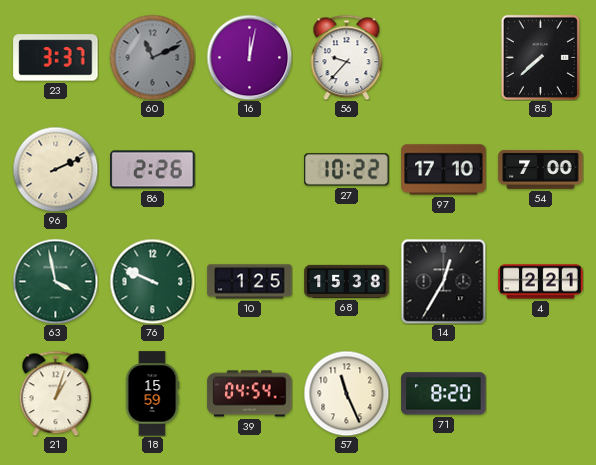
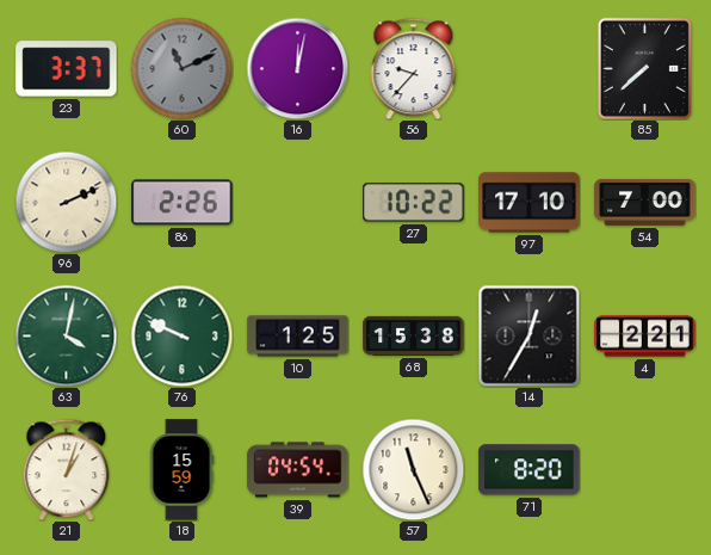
63: 3:58 -> 4:02 (66, 335)
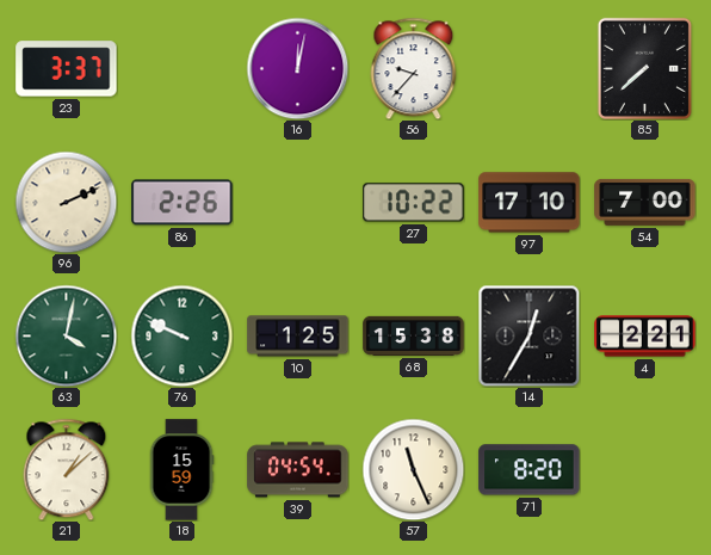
60: 11:11 -> none (181, 68)
21: 1:03 -> 1:08 (67, 469)
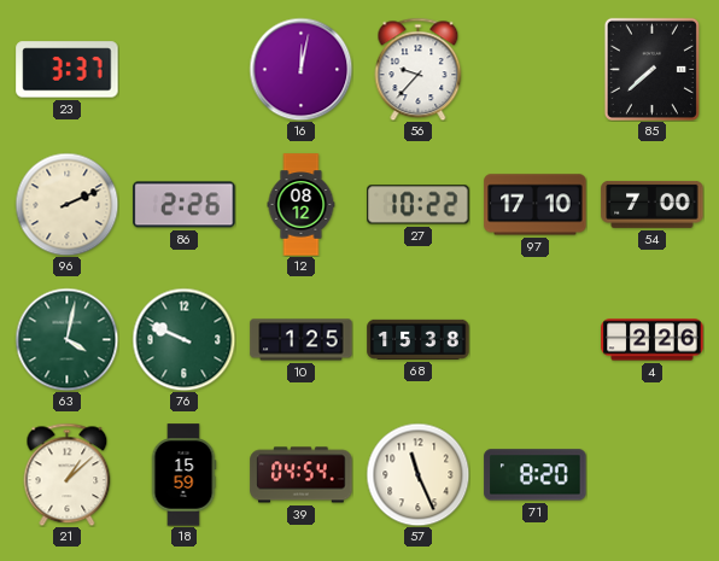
12: none -> 08:12 (302, 205)
14: 12:35 -> none (528, 335)
4: 2:21 -> 2:26 (653, 340)
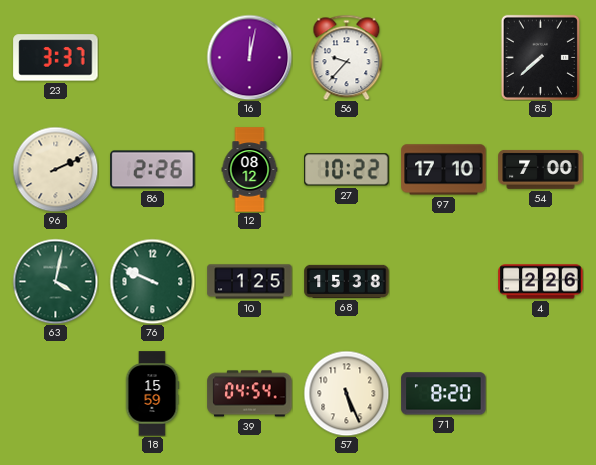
21: 1:08 -> none (68, 474)
57: 11:26 -> 5:26 (346, 393)
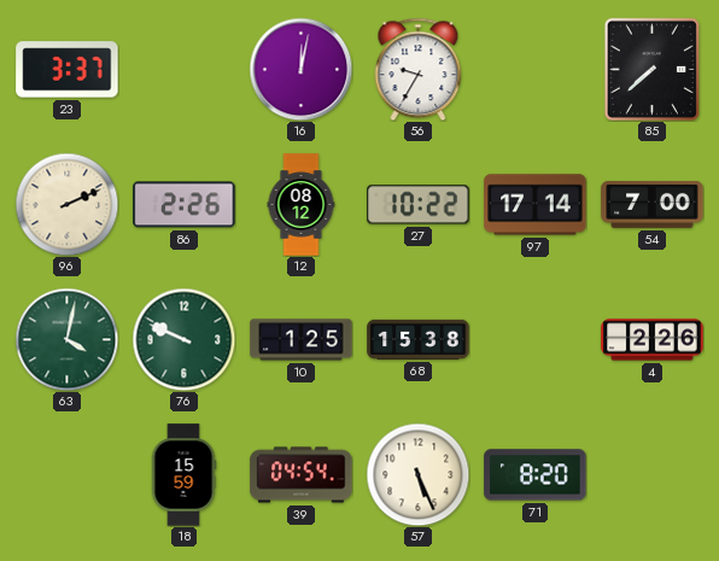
56: 9:37 -> 9:35 (419, 69)
97: 17:10 -> 17:14 (536, 205)
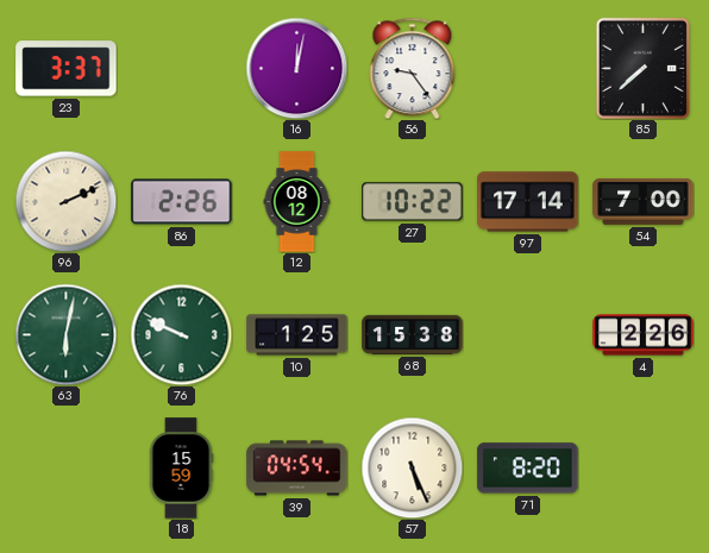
56: 9:35 -> 9:24 (413, 68)
63: 4:02 -> 6:02 (65, 334)
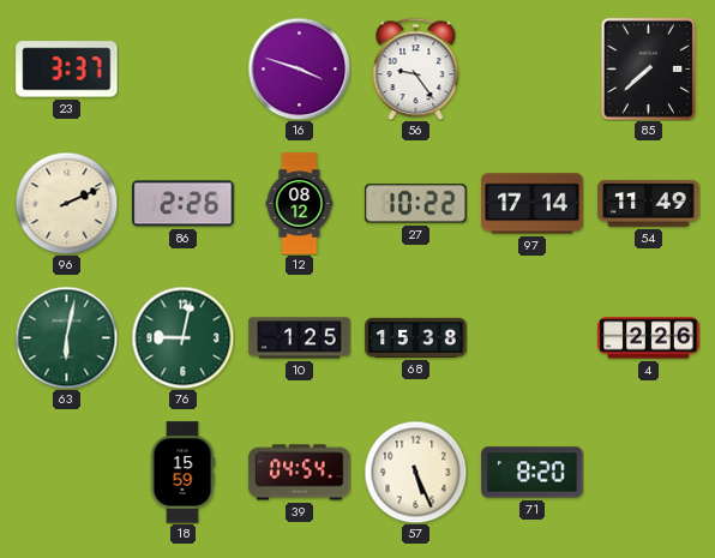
16: 12:02 -> 3:48 (299, 68)
54: 7:00 -> 11:49 (649, 203)
76: 9:49 -> 9:02 (182, 337)
